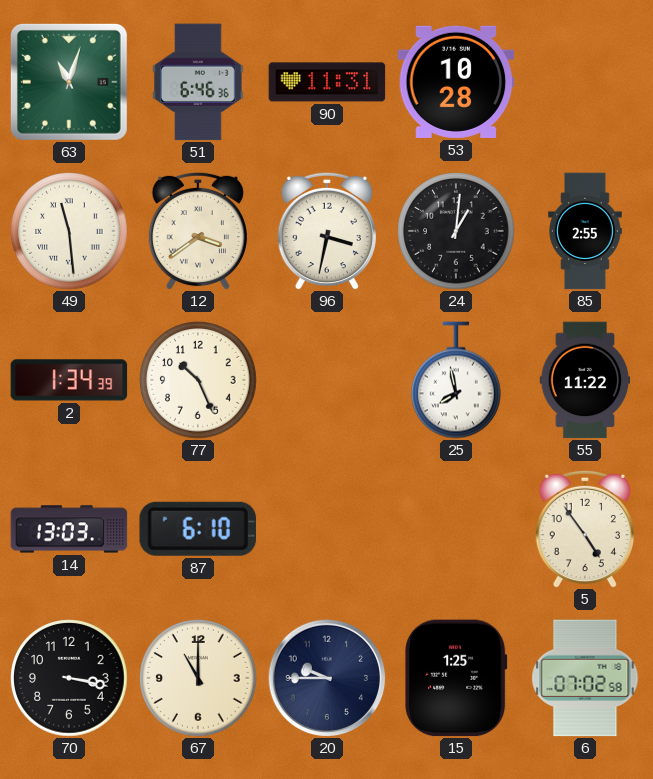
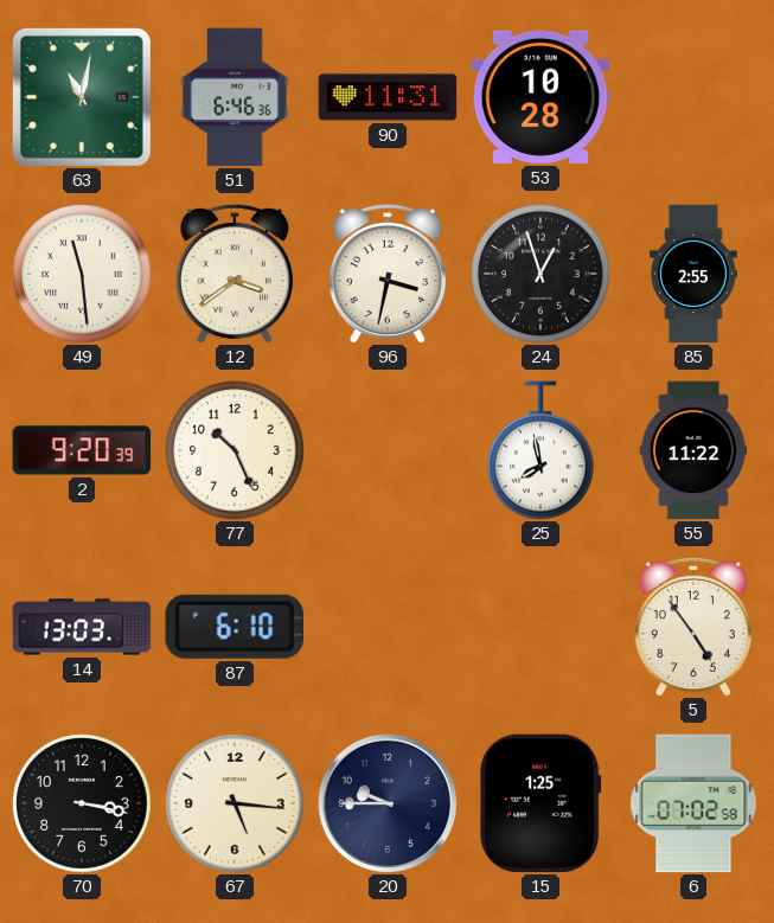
63: 11:03 -> 11:02 (82, 97)
24: 1:01 -> 12:57 (540, 274)
2: 1:34 -> 9:20 (82, 450)
67: 11:00 -> 5:16 (235, 803)
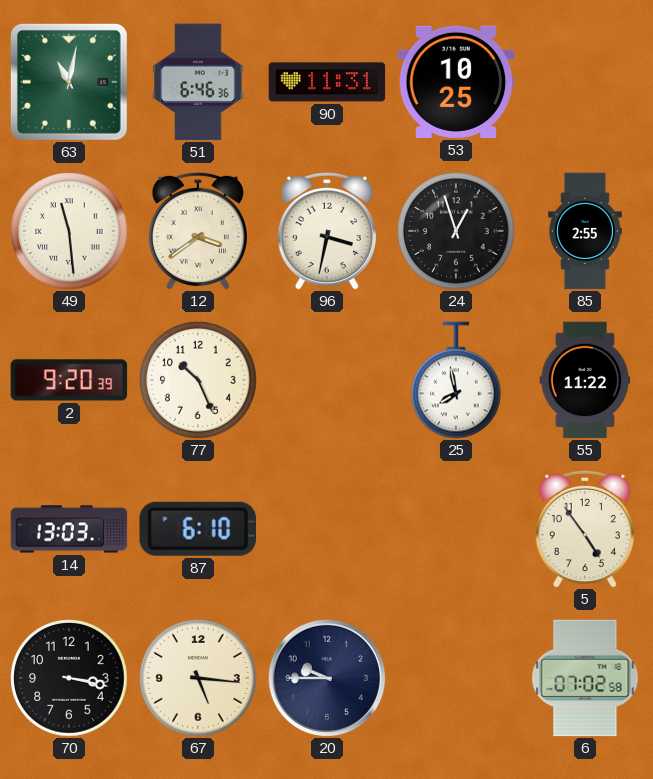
53: 10:28 -> 10:25 (456, 82)
15: 1:25 -> none (540, 803)
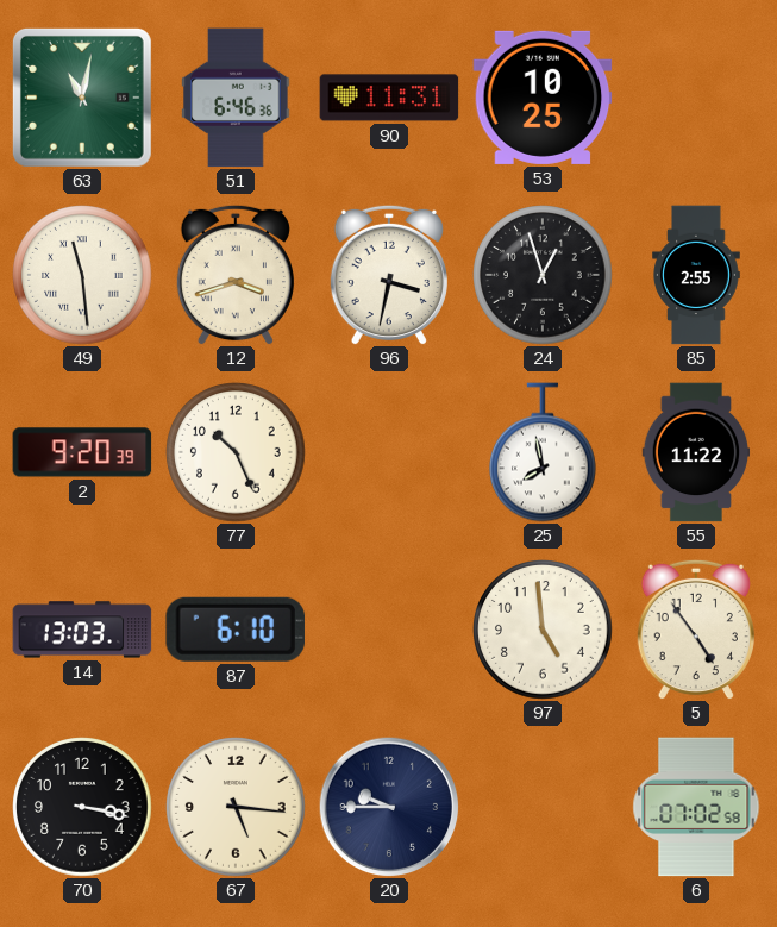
12: 3:39 -> 3:42 (236, 275)
97: none -> 4:59 (543, 630)
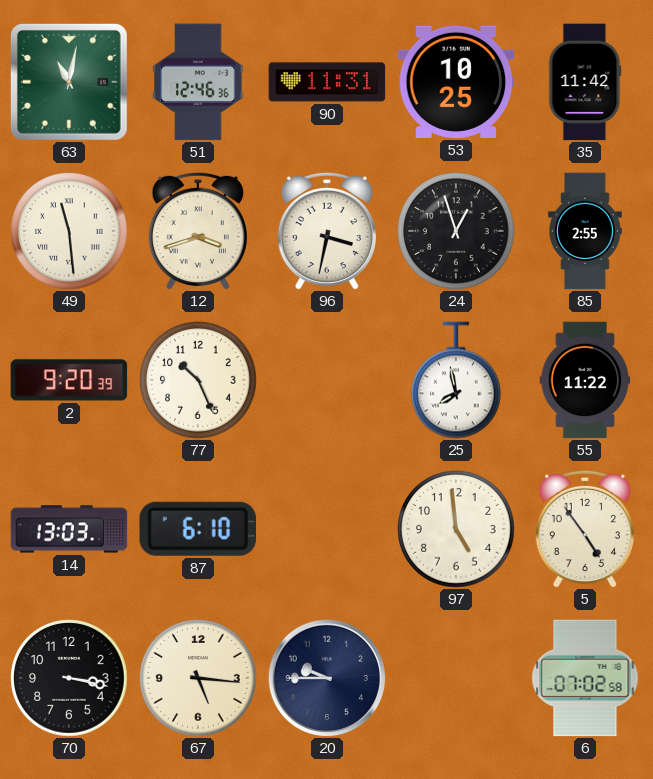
51: 6:46 -> 12:46 (198, 82)
35: none -> 11:42 (585, 82)
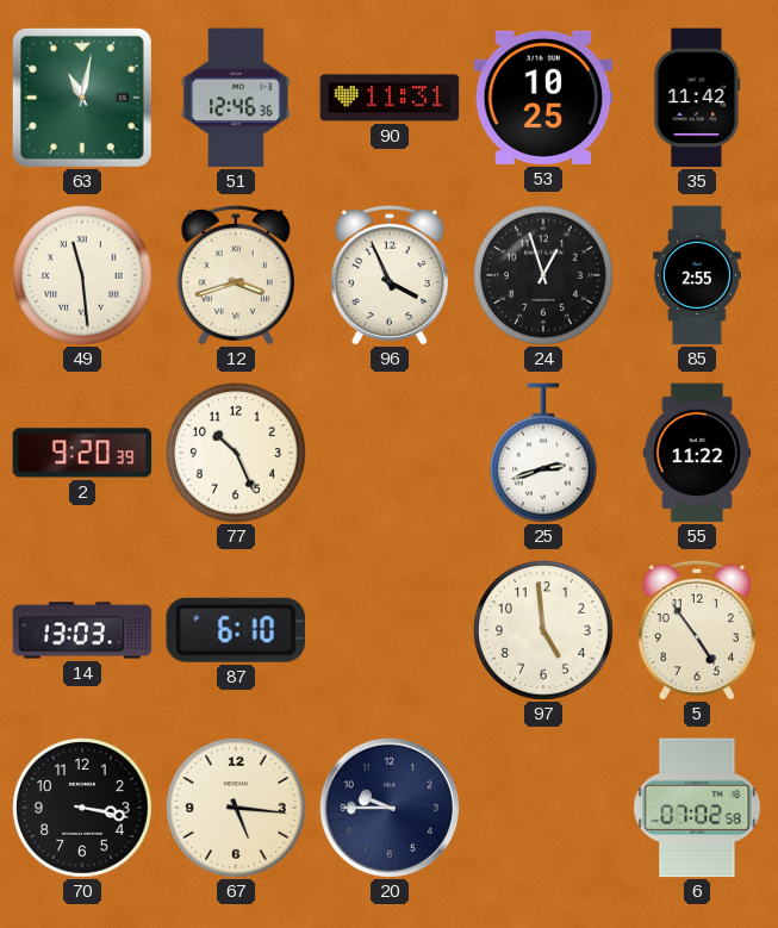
96: 3:32 -> 3:56 (390, 275)
25: 7:58 -> 2:42 (544, 453)
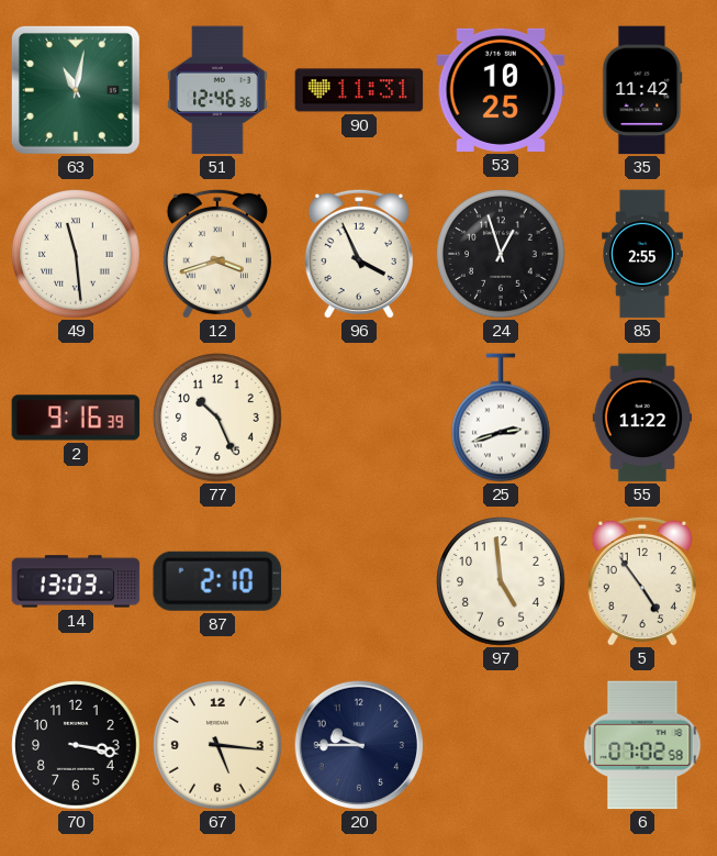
2: 9:20 -> 9:16 (76, 418)
87: 6:10 -> 2:10 (217, 581)
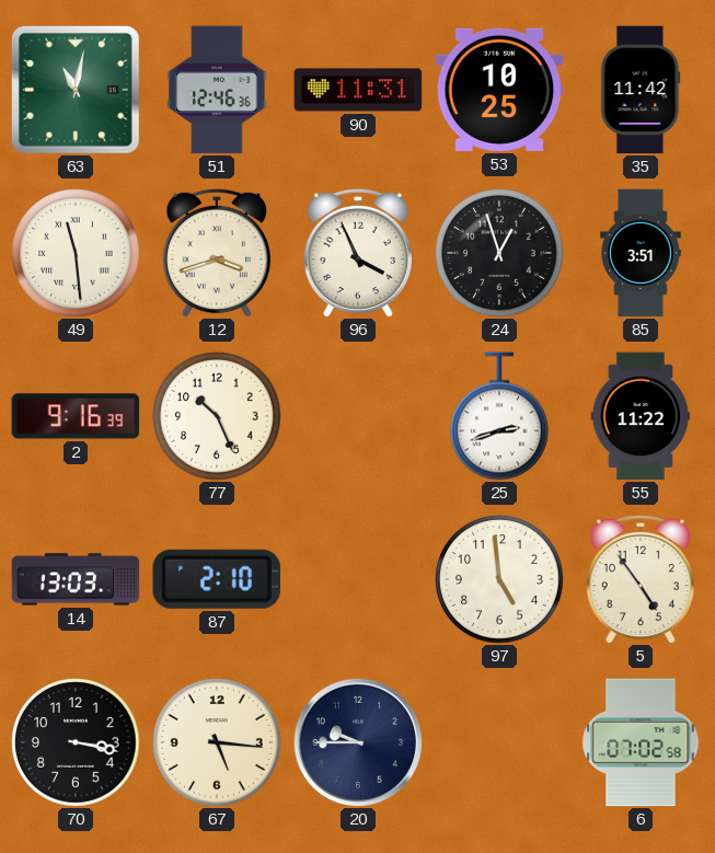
85: 2:55 -> 3:51 (641, 253)
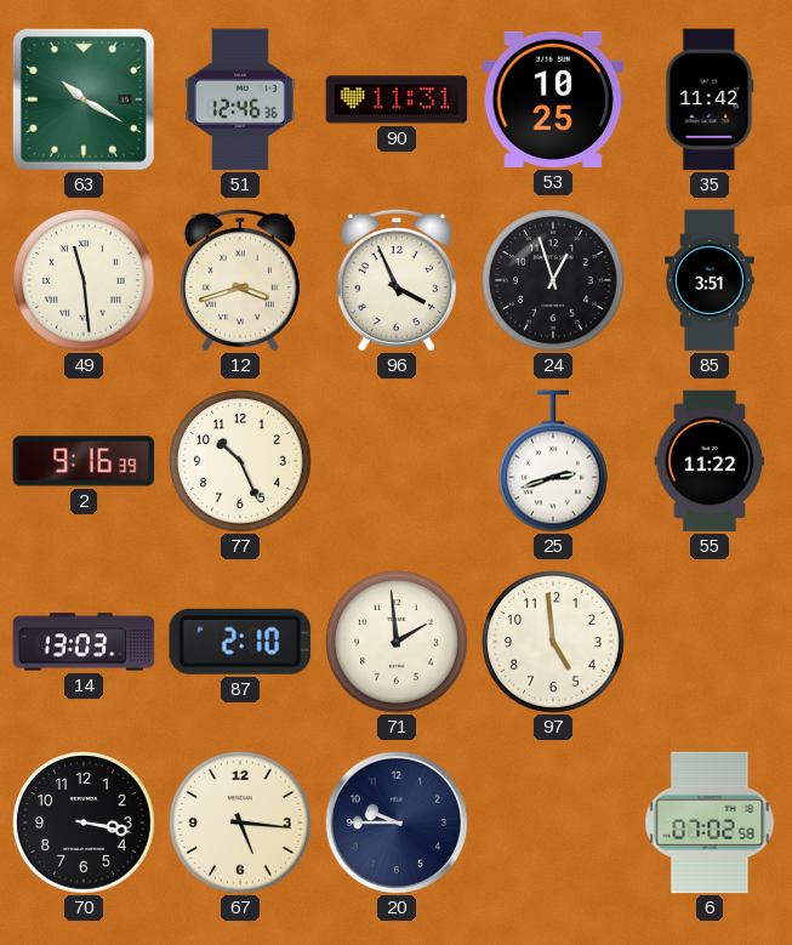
63: 11:02 -> 10:20 (84, 99)
71: none -> 1:59 (397, 642)
5: 4:54 -> none (641, 579)
